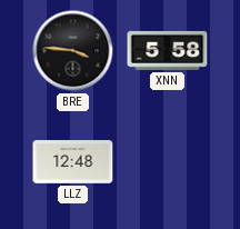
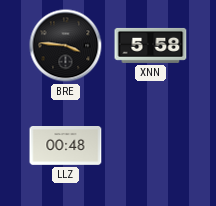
LLZ: 12:48 -> 00:48 (66, 146)
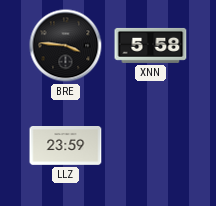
LLZ: 00:48 -> 23:59 (66, 146)
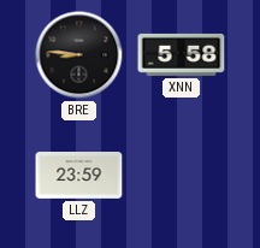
BRE: 3:46 -> 8:46 (79, 55)
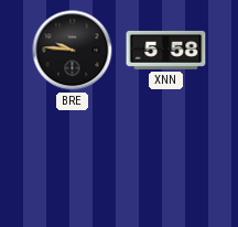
BRE: 8:46 -> 9:46 (73, 51)
LLZ: 23:59 -> none (79, 176)
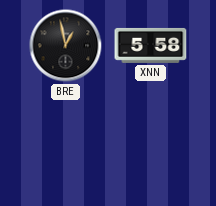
BRE: 9:46 -> 12:58 (66, 46)
